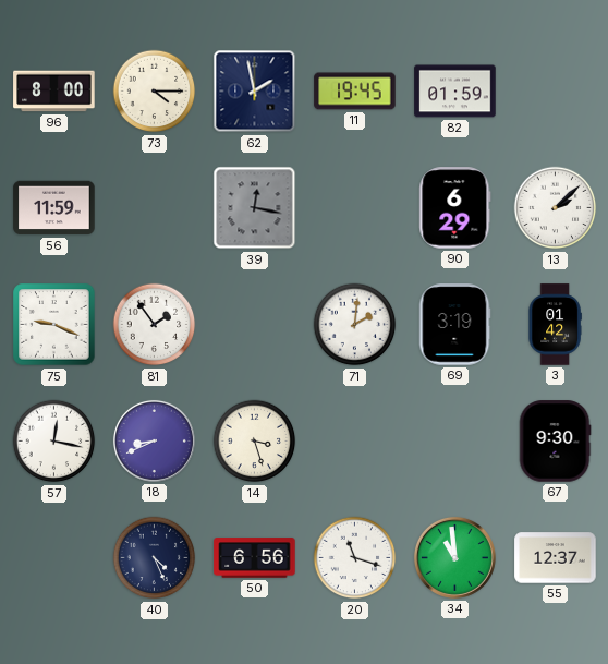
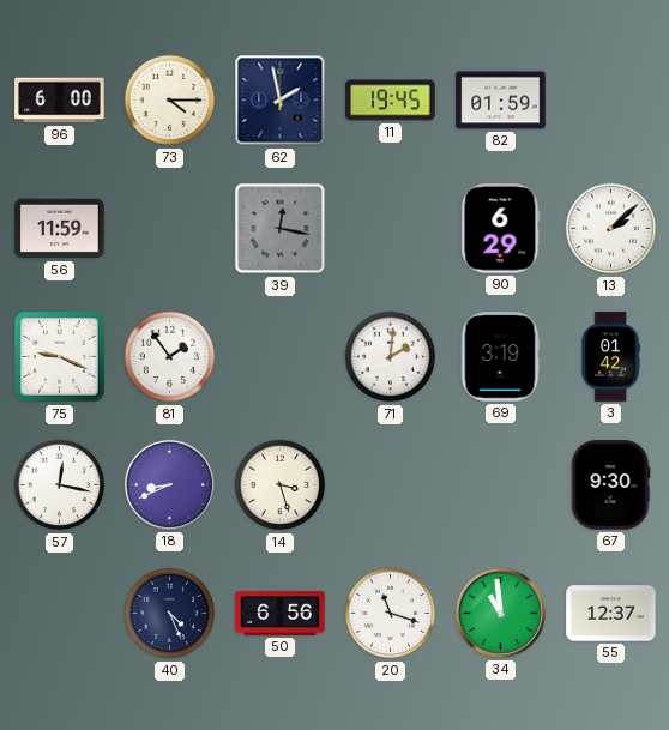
96: 8:00 -> 6:00 (60, 101)
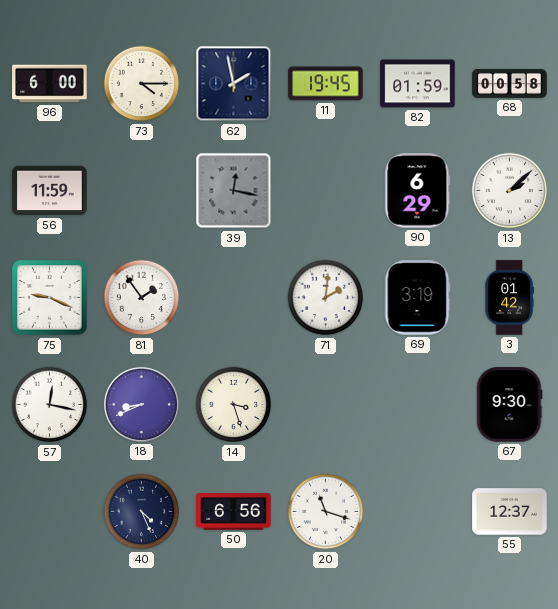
68: none -> 00:58 (510, 83)
34: 10:59 -> none (500, 613)
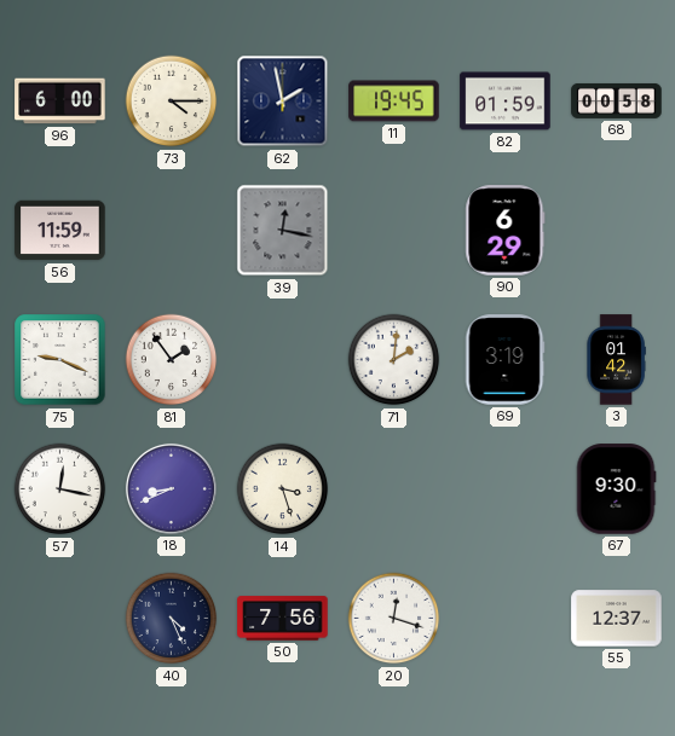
13: 2:08 -> none (510, 191)
50: 6:56 -> 7:56 (283, 619)
20: 11:18 -> 12:18 (394, 619)
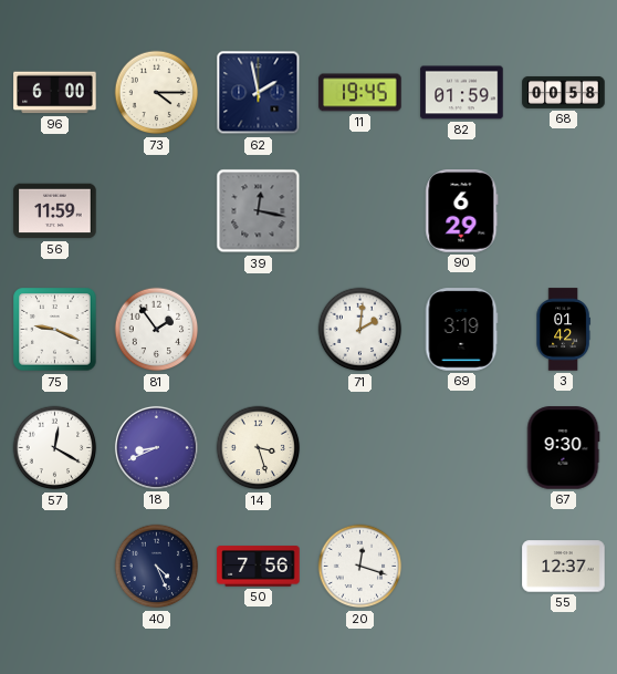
57: 12:17 -> 12:20 (55, 448)
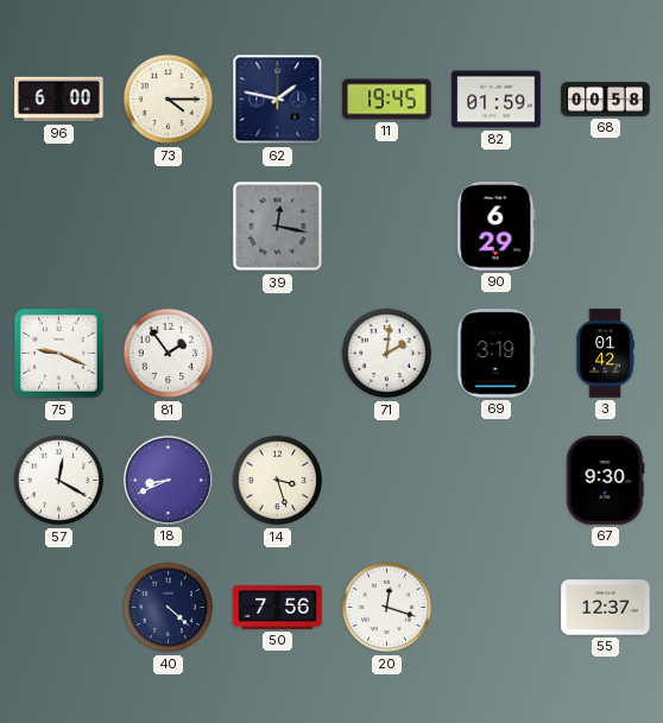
62: 1:58 -> 1:47 (278, 100)
56: 11:59 -> none (55, 211)
40: 4:26 -> 4:22 (169, 608)
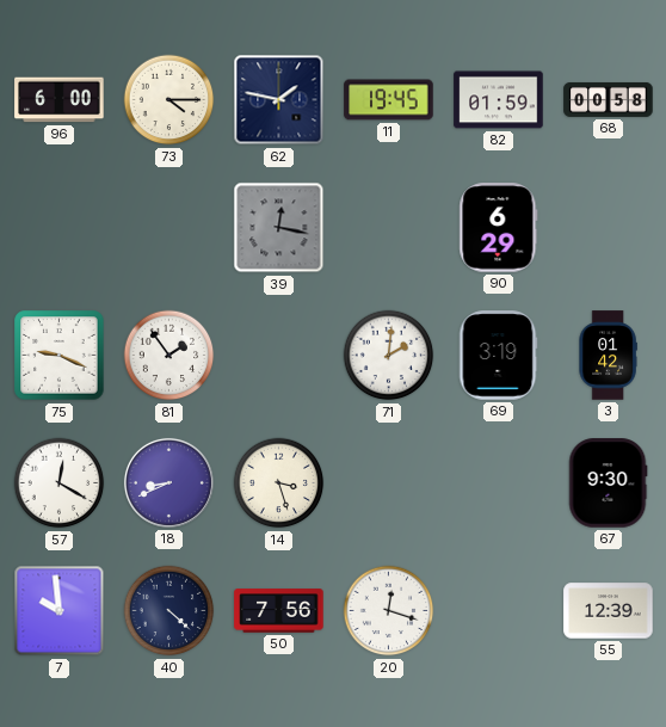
7: none -> 9:59 (60, 611)
55: 12:37 -> 12:39 (609, 611)
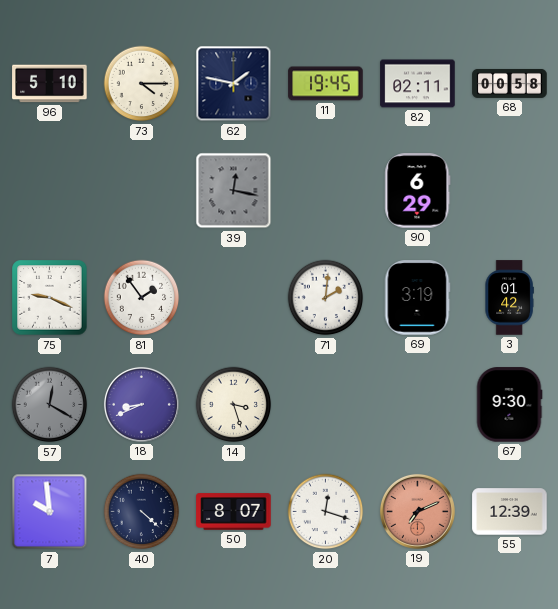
96: 6:00 -> 5:10 (50, 84)
82: 01:59 -> 02:11 (418, 84)
57 dial: white -> grey (50, 405)
50: 7:56 -> 8:07 (234, 512)
19: none -> 7:11 (417, 511)
